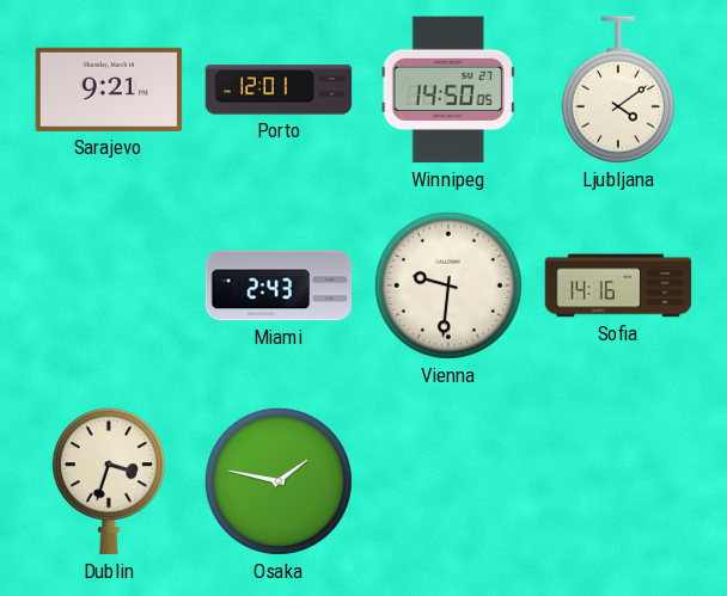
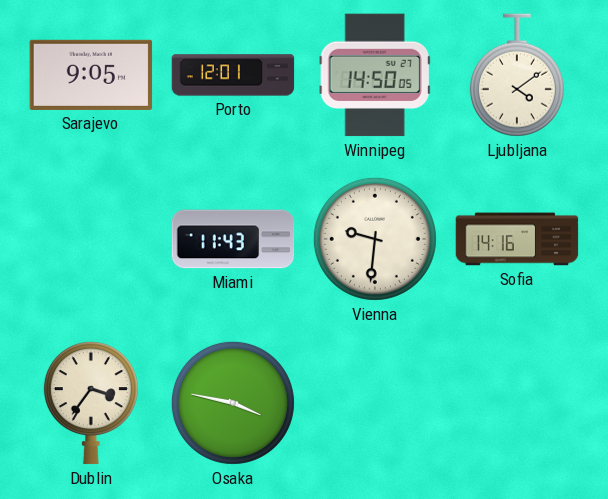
Sarajevo: 9:21 -> 9:05 (91, 75)
Miami: 2:43 -> 11:43 (233, 239)
Dublin: 3:33 -> 3:36 (91, 403)
Osaka: 1:47 -> 3:47 (233, 403)
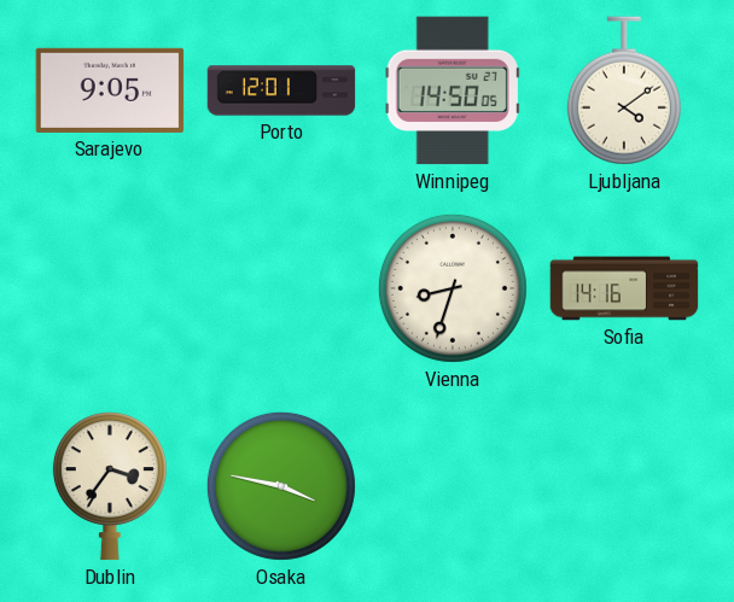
Miami: 11:43 -> none (233, 239)
Vienna: 9:31 -> 8:33 (453, 288)
